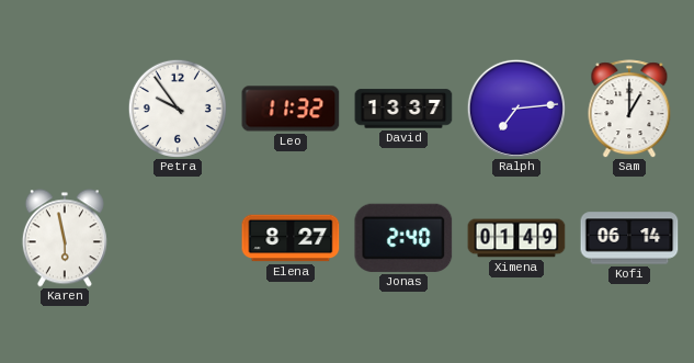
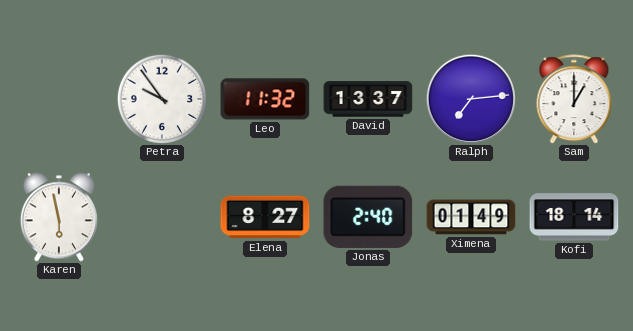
Kofi: 06:14 -> 18:14 (574, 217)
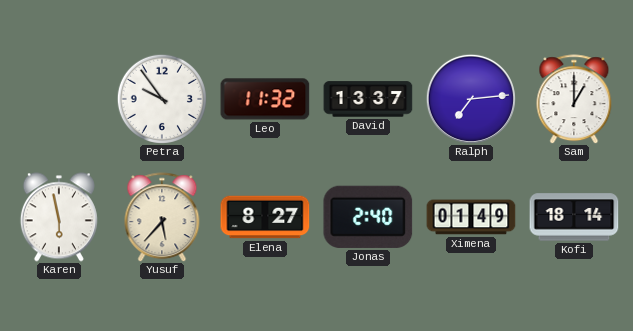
Yusuf: none -> 5:37 (162, 217)
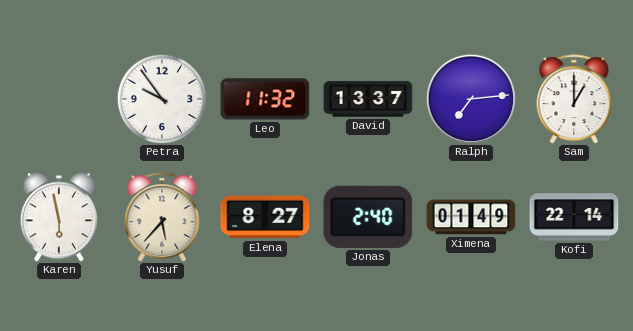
Kofi: 18:14 -> 22:14 (574, 217)
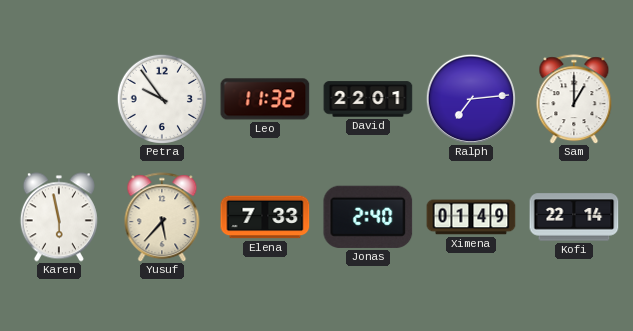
David: 13:37 -> 22:01 (368, 99)
Elena: 8:27 -> 7:33 (265, 217)
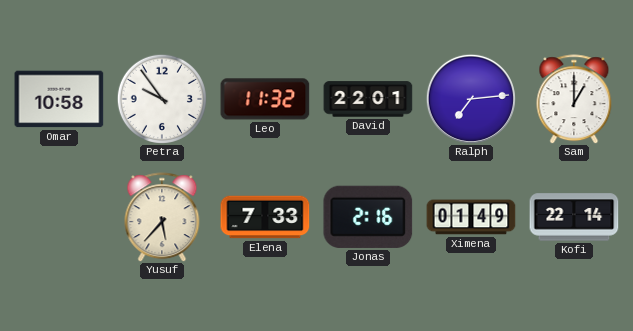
Omar: none -> 10:58 (59, 99)
Karen: 5:58 -> none (59, 217)
Jonas: 2:40 -> 2:16 (368, 217)
